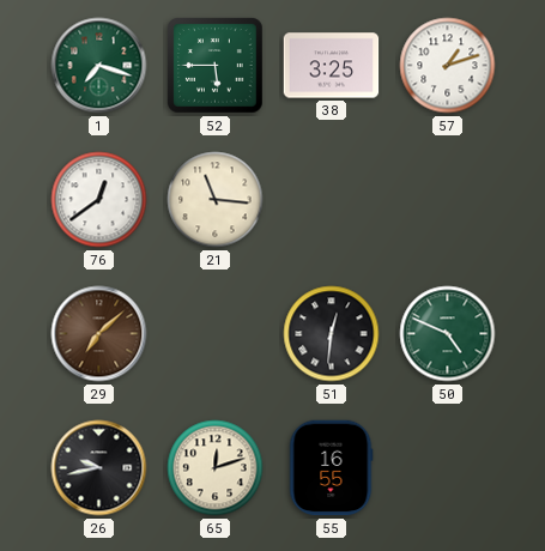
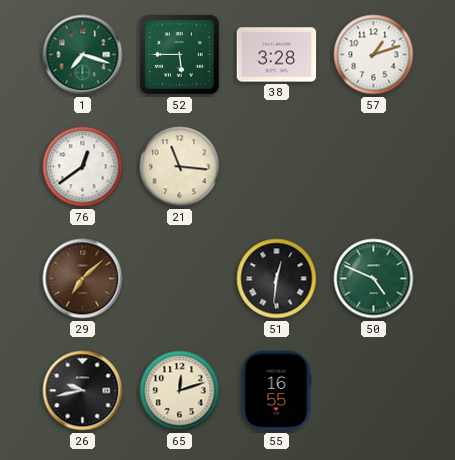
38: 3:25 -> 3:28 (277, 55)
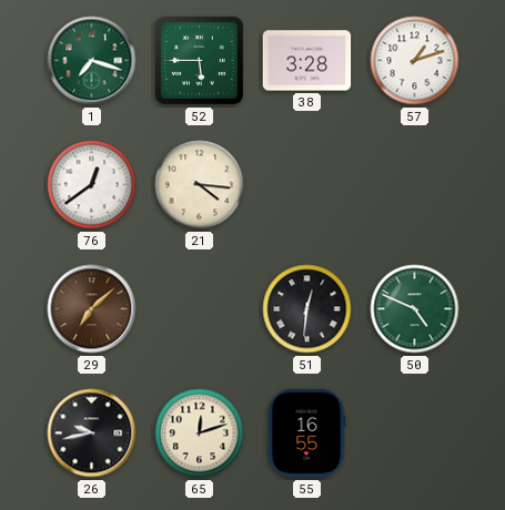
21: 11:16 -> 4:16 (200, 185)
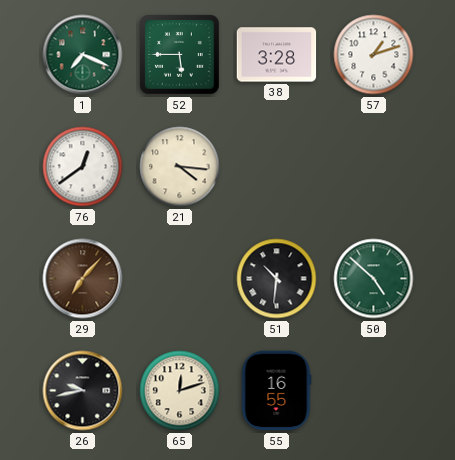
1: 7:18 -> 7:19 (83, 55)
29: 7:08 -> 7:07 (83, 279)
51: 12:31 -> 10:31 (277, 279)
50: 4:49 -> 4:52 (374, 279)
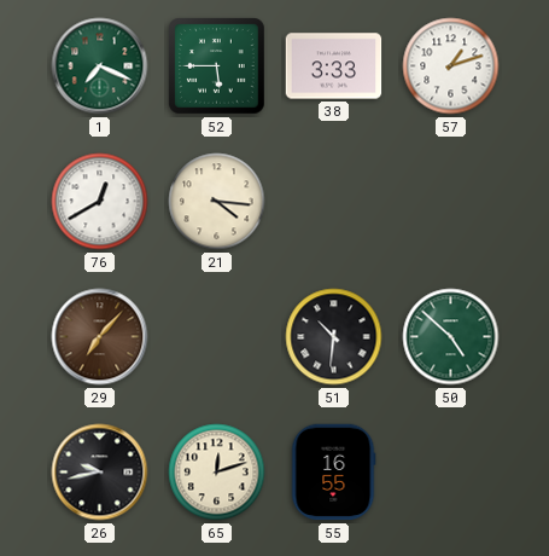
38: 3:28 -> 3:33 (334, 66)
76: 12:39 -> 12:40 (100, 202)
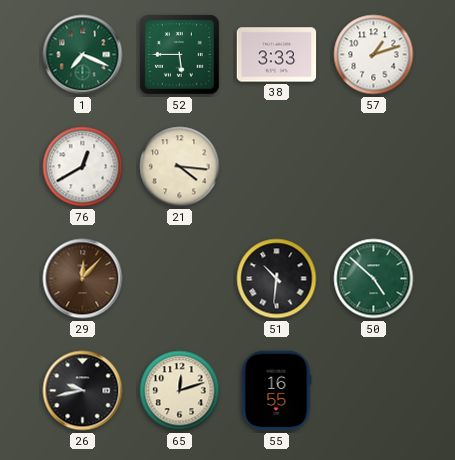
29: 7:07 -> 12:07 (83, 279)
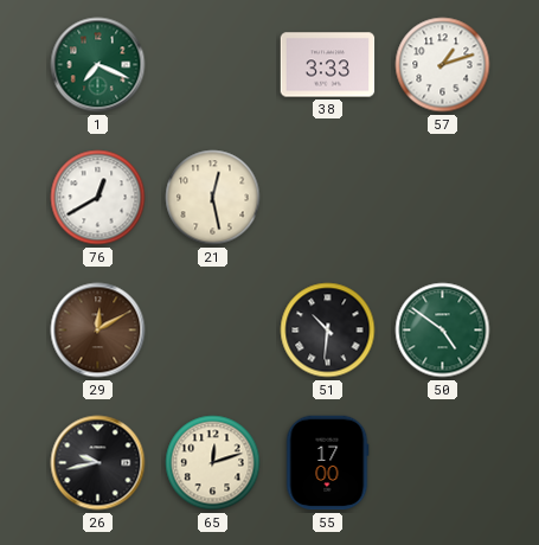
52: 5:45 -> none (180, 55)
21: 4:16 -> 12:28 (213, 198)
29: 12:07 -> 12:10 (98, 331)
50: 4:52 -> 4:51 (443, 331)
55: 16:55 -> 17:00 (327, 463)
